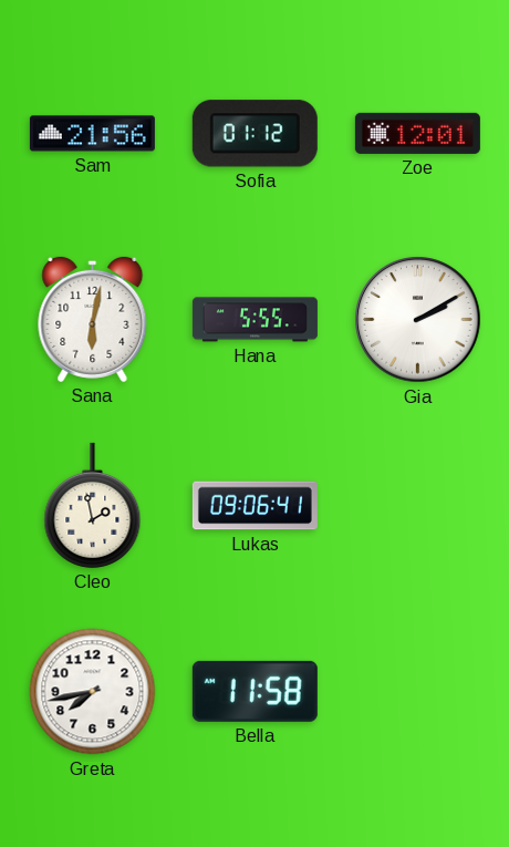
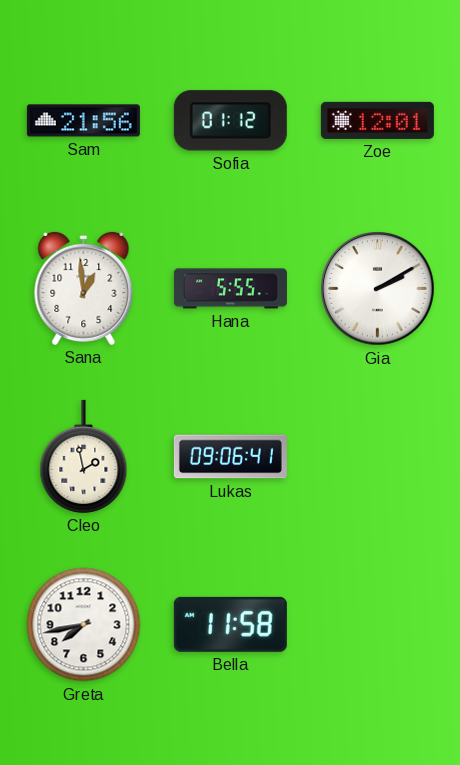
Sana: 6:02 -> 12:59 (84, 288)
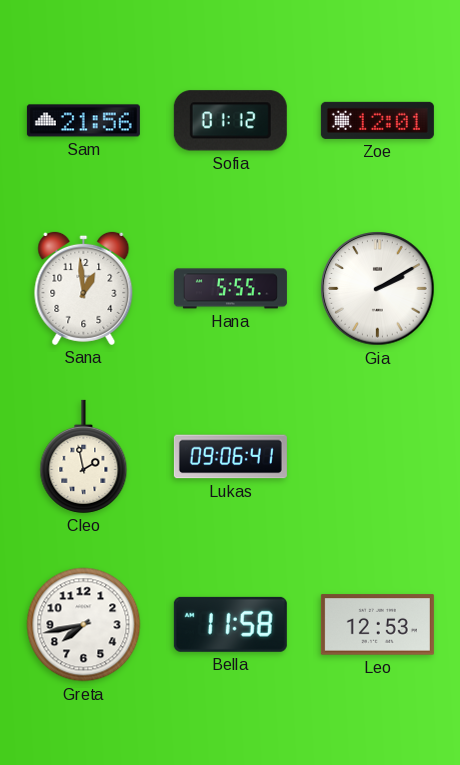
Leo: none -> 12:53 (377, 625)
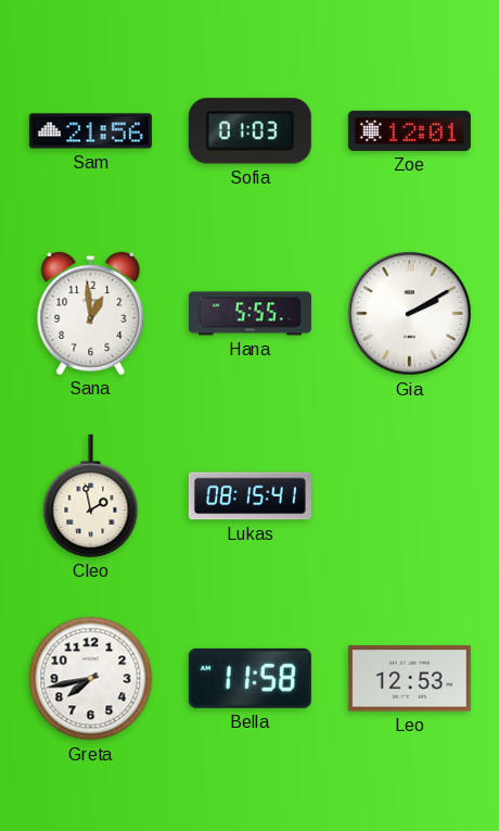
Sofia: 01:12 -> 01:03 (250, 131)
Lukas: 09:06 -> 08:15 (250, 496)
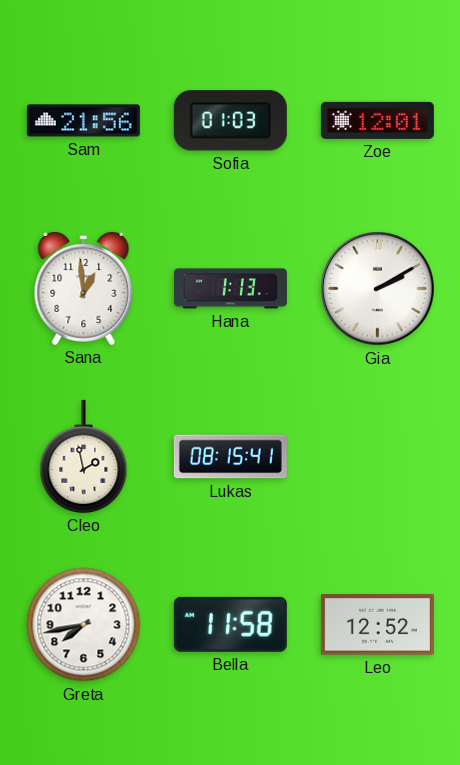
Hana: 5:55 -> 1:13 (230, 289)
Leo: 12:53 -> 12:52 (377, 625)
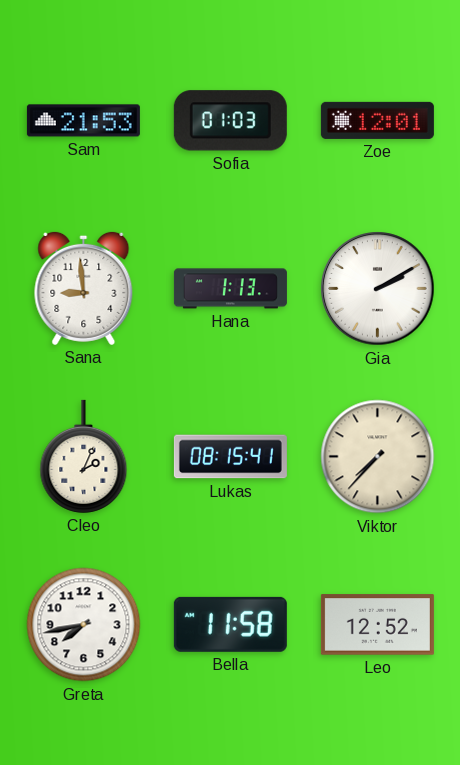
Sam: 21:56 -> 21:53 (83, 121)
Sana: 12:59 -> 8:59 (84, 288)
Cleo: 1:58 -> 2:04 (84, 456)
Viktor: none -> 7:37 (378, 457)
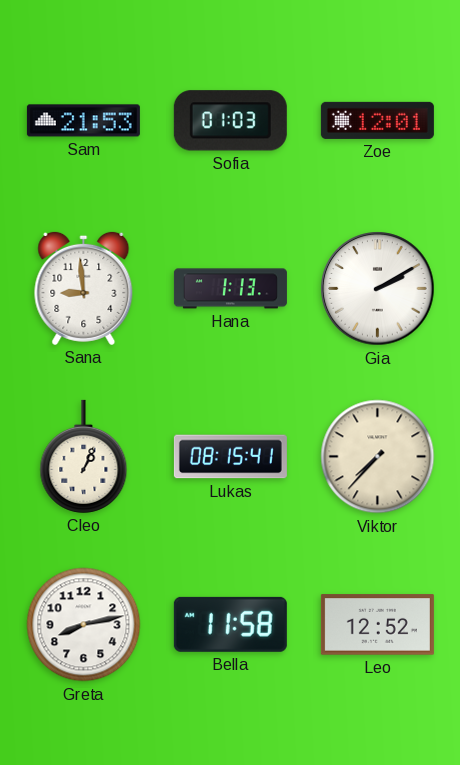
Cleo: 2:04 -> 1:04 (84, 456)
Greta: 7:43 -> 8:13 (84, 625)
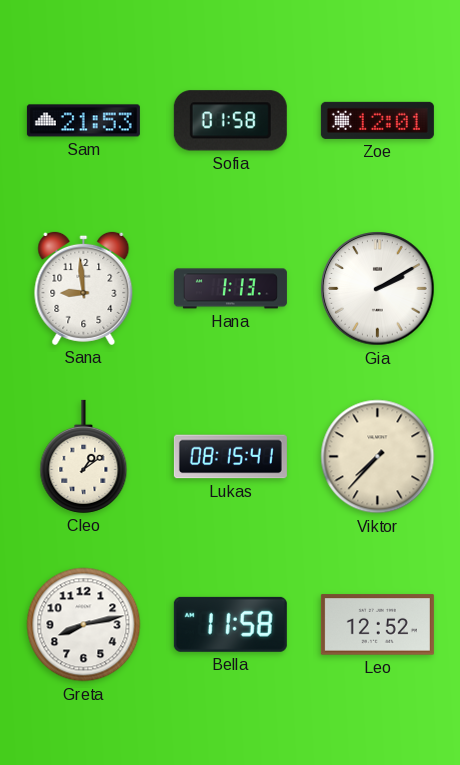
Sofia: 01:03 -> 01:58 (230, 121)
Cleo: 1:04 -> 1:09 (84, 456)
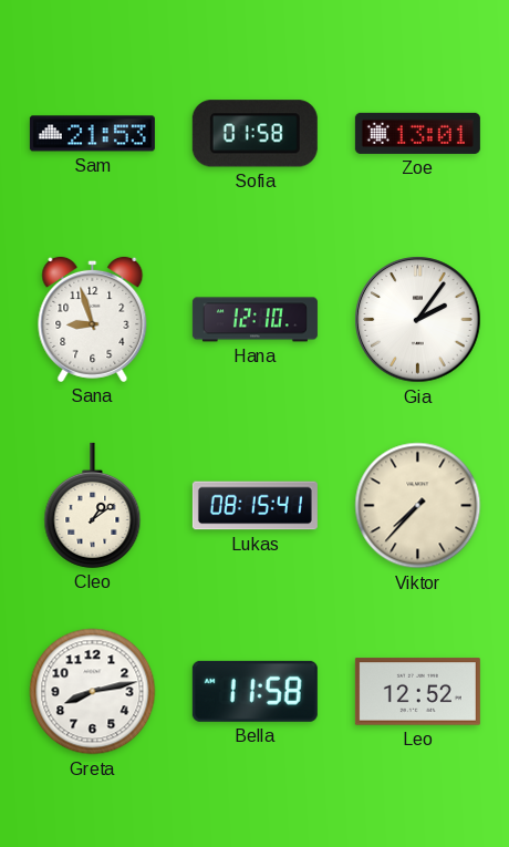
Zoe: 12:01 -> 13:01 (417, 133)
Sana: 8:59 -> 8:57 (93, 319)
Hana: 1:13 -> 12:10 (254, 320)
Gia: 2:10 -> 2:06 (418, 320)
